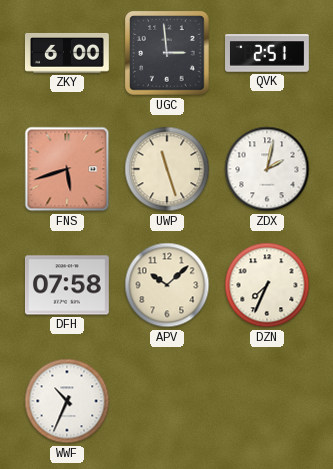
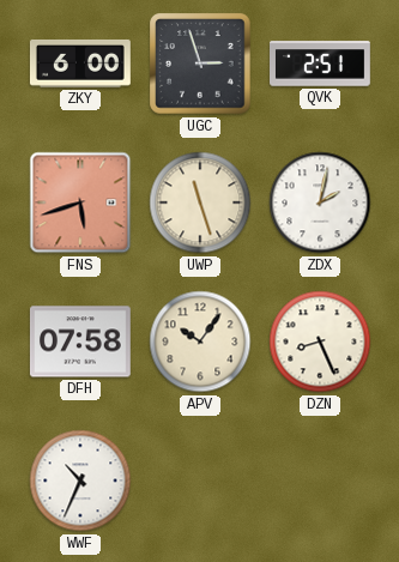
UGC: 2:59 -> 2:57 (200, 64)
APV: 10:08 -> 10:06 (200, 342)
DZN: 7:34 -> 8:26 (320, 342)
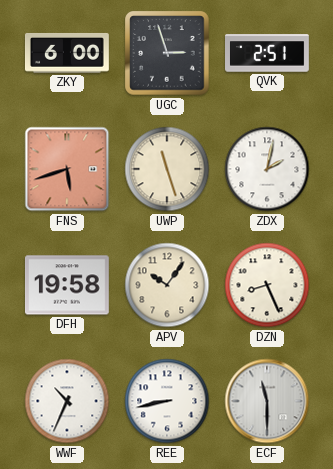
DFH: 07:58 -> 19:58 (67, 285)
REE: none -> 8:43 (167, 401)
ECF: none -> 11:30 (267, 401)
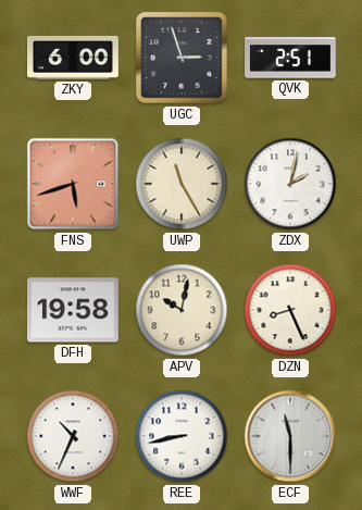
UWP: 11:27 -> 11:25 (182, 184)
APV: 10:06 -> 10:02 (182, 310)
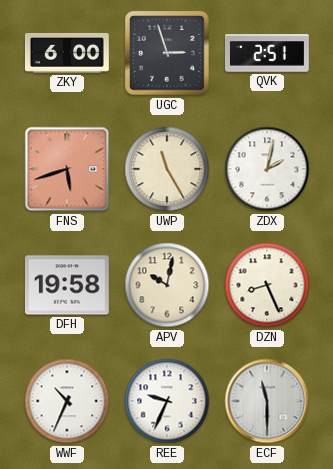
REE: 8:43 -> 9:34 (167, 401)
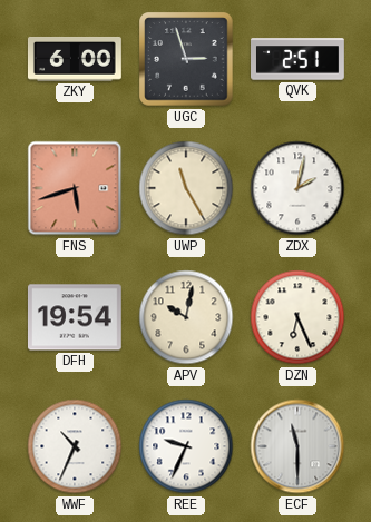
DFH: 19:58 -> 19:54 (75, 317)
DZN: 8:26 -> 6:26 (297, 317)
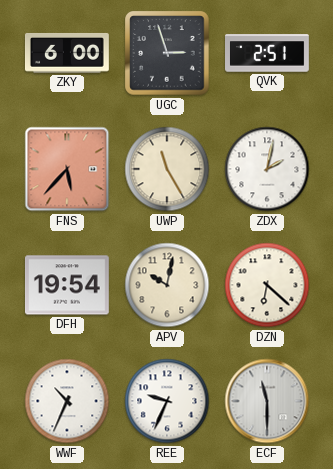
FNS: 5:42 -> 5:37 (67, 169)
DZN: 6:26 -> 6:22 (267, 285)
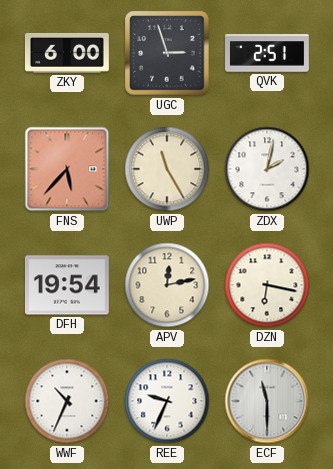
APV: 10:02 -> 12:13 (167, 285)
DZN: 6:22 -> 6:17 (267, 285)
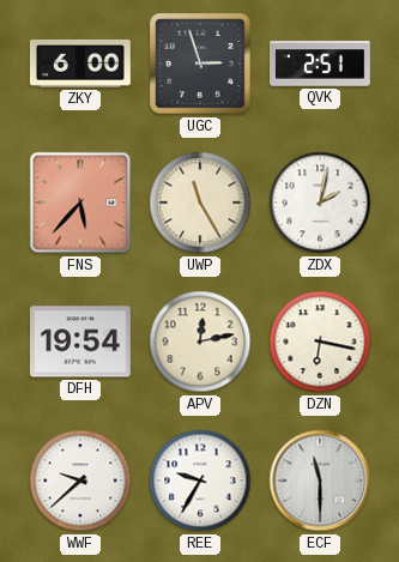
WWF: 10:34 -> 9:38 (80, 481)
REE: 9:34 -> 9:35 (200, 481)
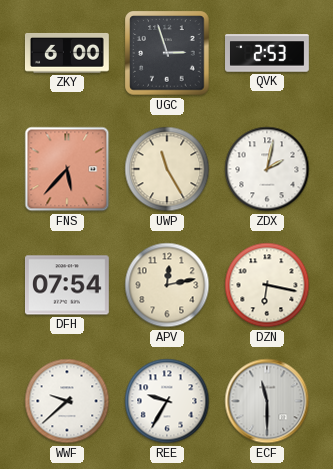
QVK: 2:51 -> 2:53 (268, 53)
DFH: 19:54 -> 07:54 (67, 285)
